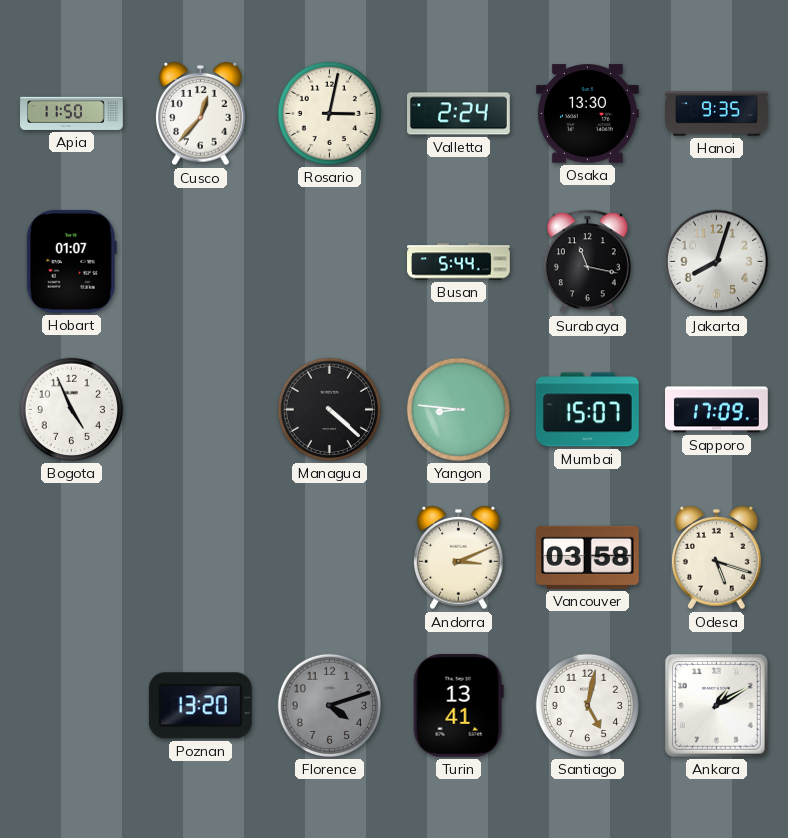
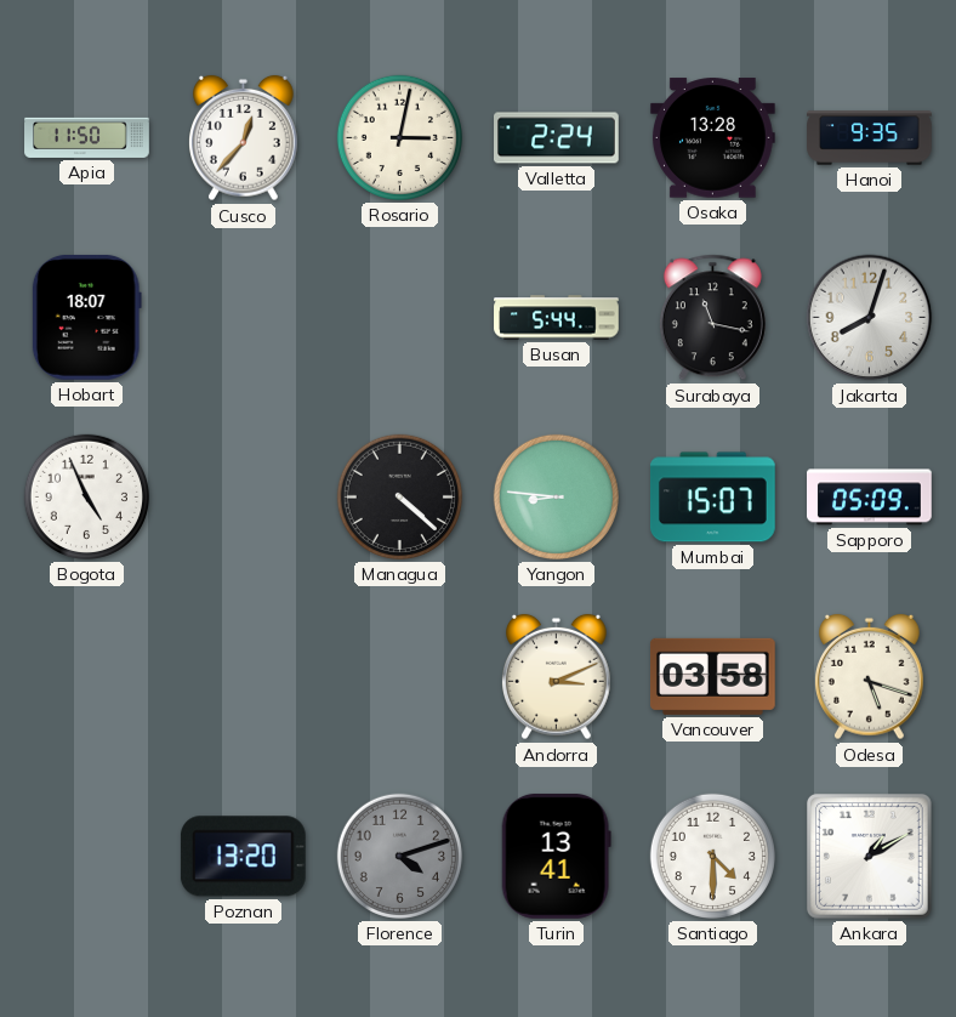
Osaka: 13:30 -> 13:28 (712, 138)
Hobart: 01:07 -> 18:07 (86, 317)
Sapporo: 17:09 -> 05:09 (870, 498)
Santiago: 5:02 -> 4:30 (712, 856)
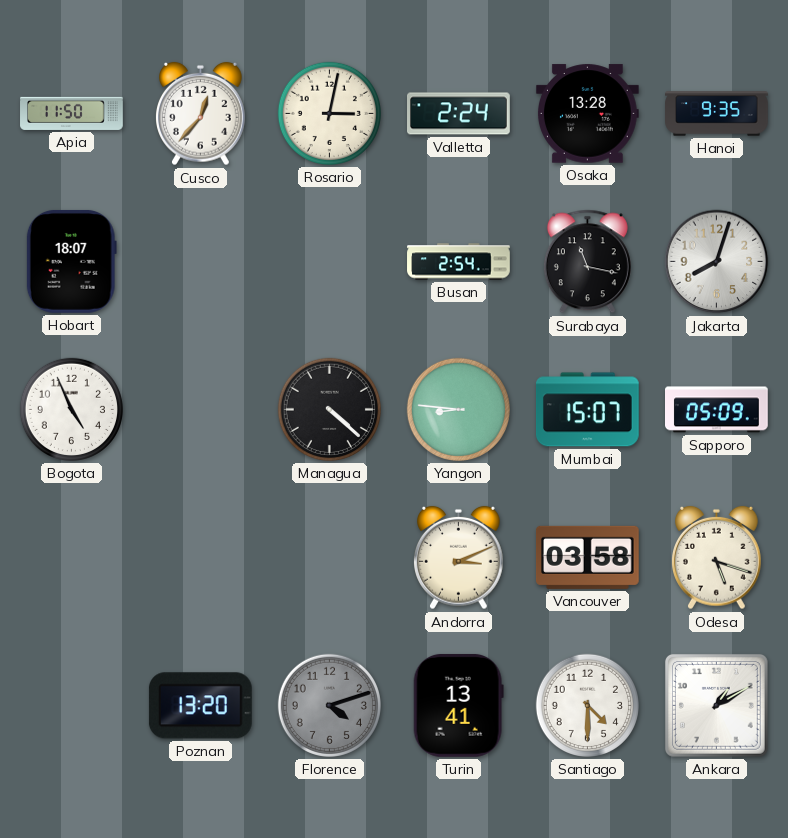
Busan: 5:44 -> 2:54 (459, 262)
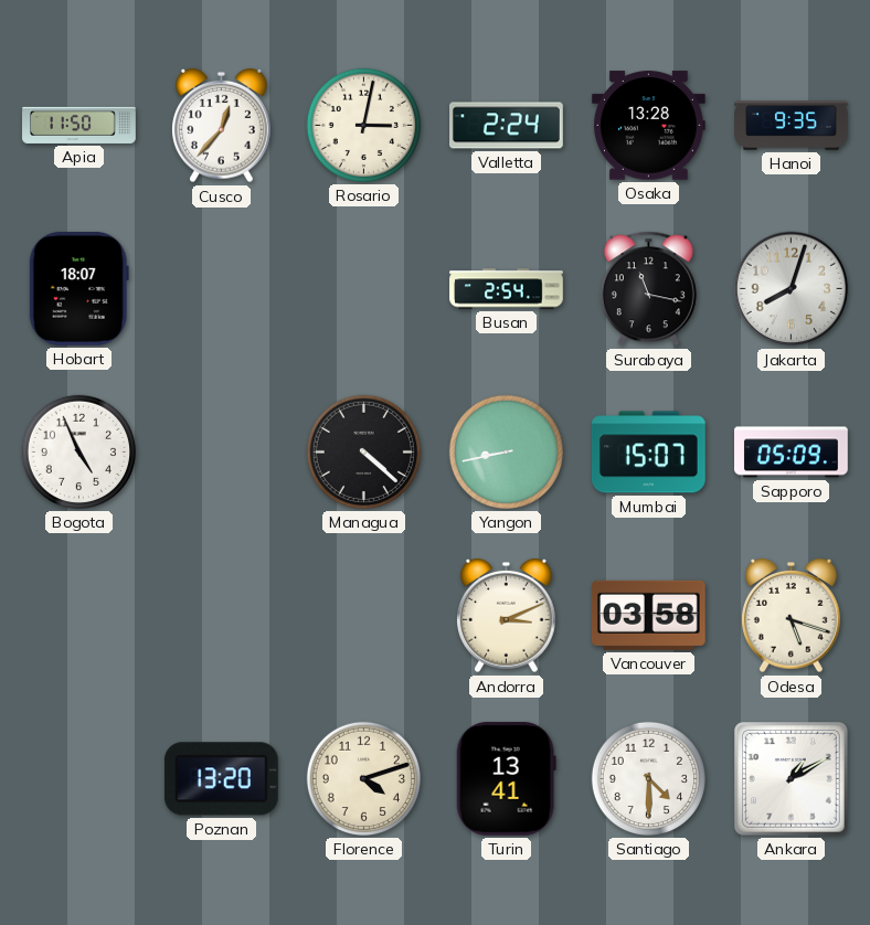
Yangon: 8:46 -> 8:43 (506, 451)
Florence dial: grey -> cream (363, 778)
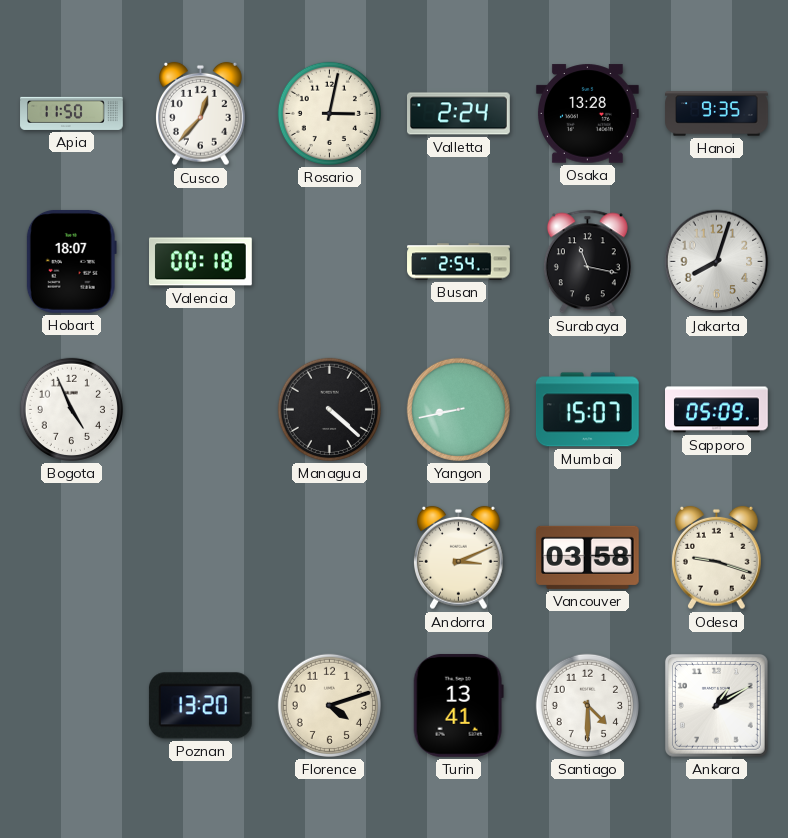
Valencia: none -> 00:18 (201, 262)
Odesa: 5:18 -> 9:18 (717, 558)
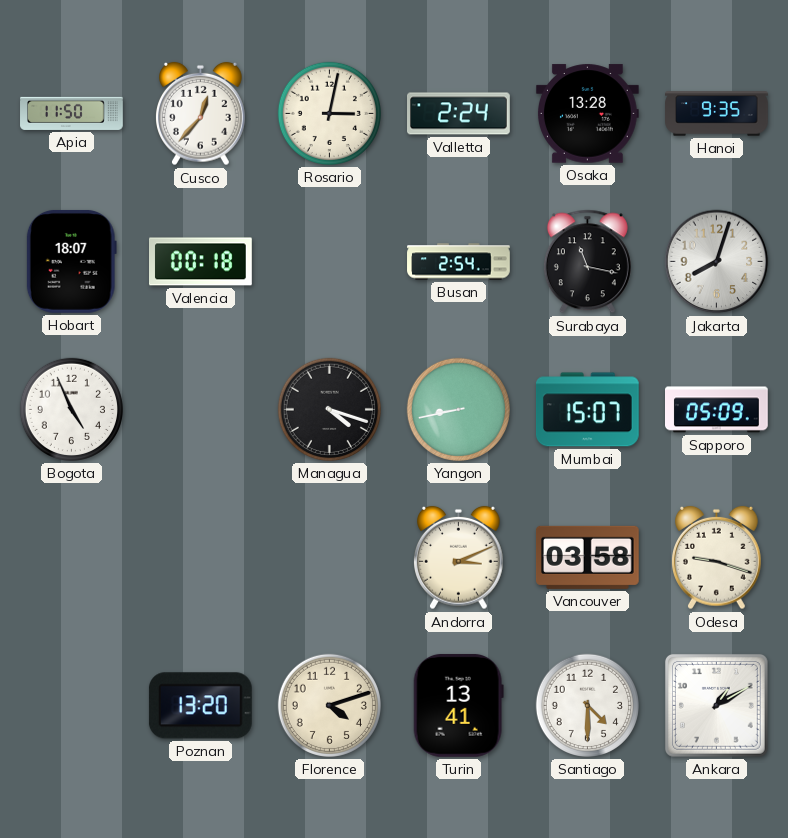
Managua: 4:22 -> 4:18 (329, 409)
